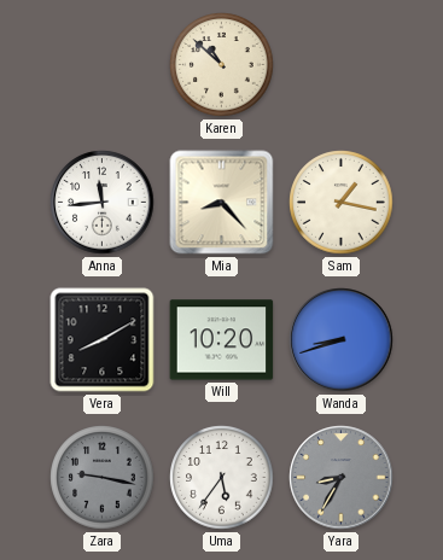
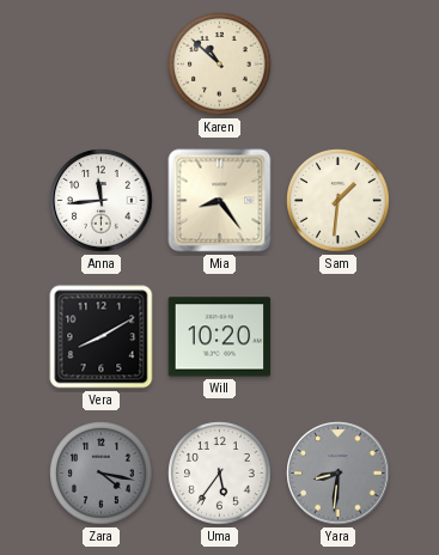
Mia: 8:23 -> 8:24 (220, 201)
Sam: 1:17 -> 1:31 (339, 201)
Wanda: 8:42 -> none (342, 340)
Zara: 9:17 -> 4:17 (102, 474)
Yara: 8:35 -> 8:31 (339, 474)
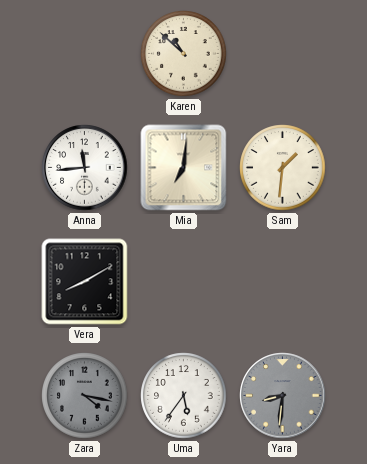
Mia: 8:24 -> 7:01 (184, 168)
Will: 10:20 -> none (220, 337)
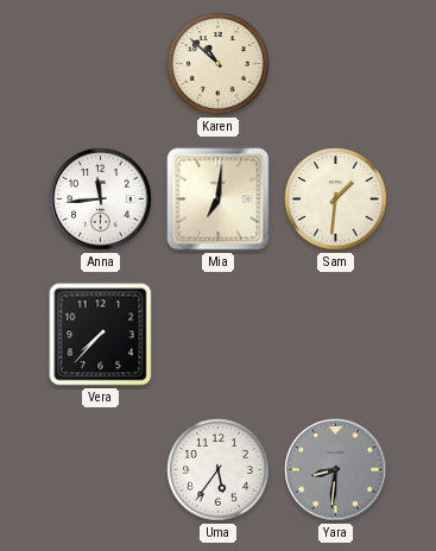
Vera: 8:10 -> 7:37 (101, 335)
Zara: 4:17 -> none (85, 396)
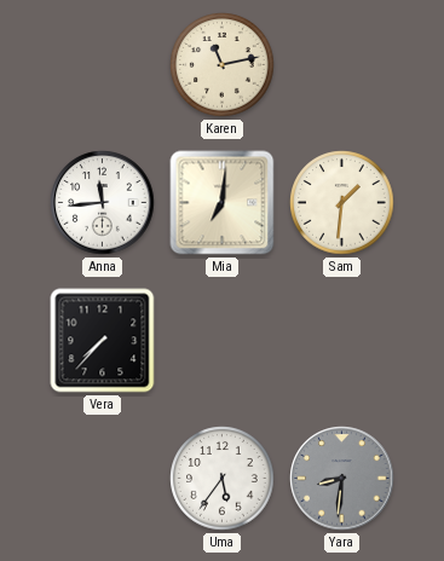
Karen: 10:52 -> 11:13 (223, 65)
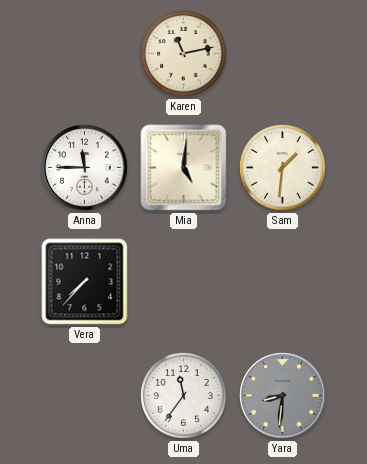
Anna: 11:44 -> 11:45 (85, 168)
Mia: 7:01 -> 5:01 (184, 168)
Uma: 5:36 -> 11:36 (184, 396)
